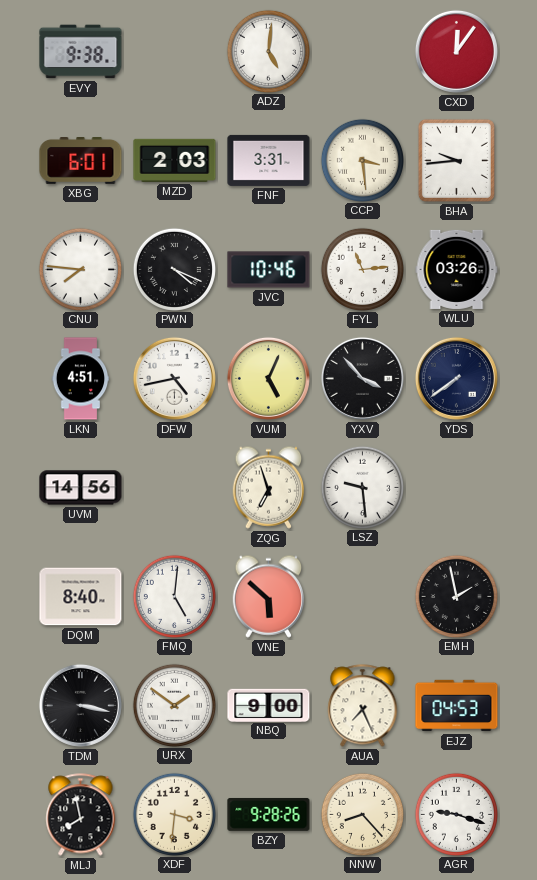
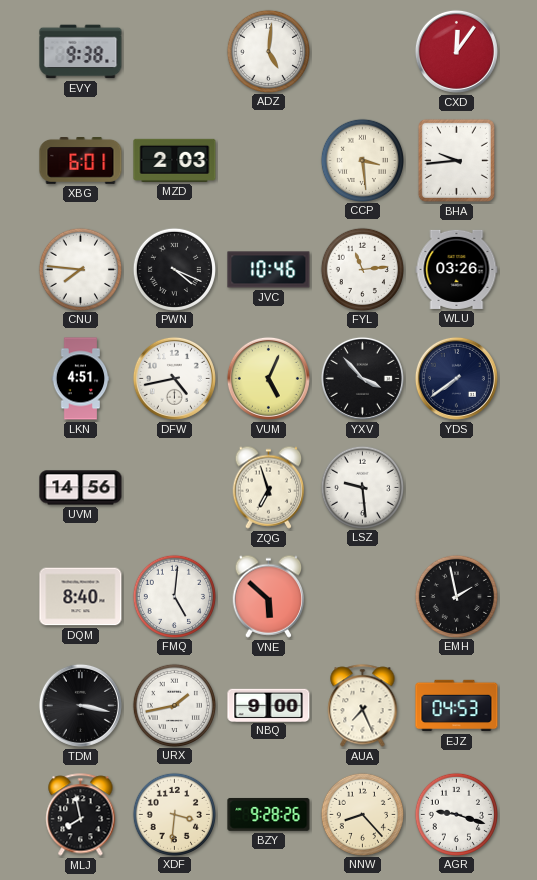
FNF: 3:31 -> none (269, 160)
URX: 1:51 -> 1:43 (174, 705)
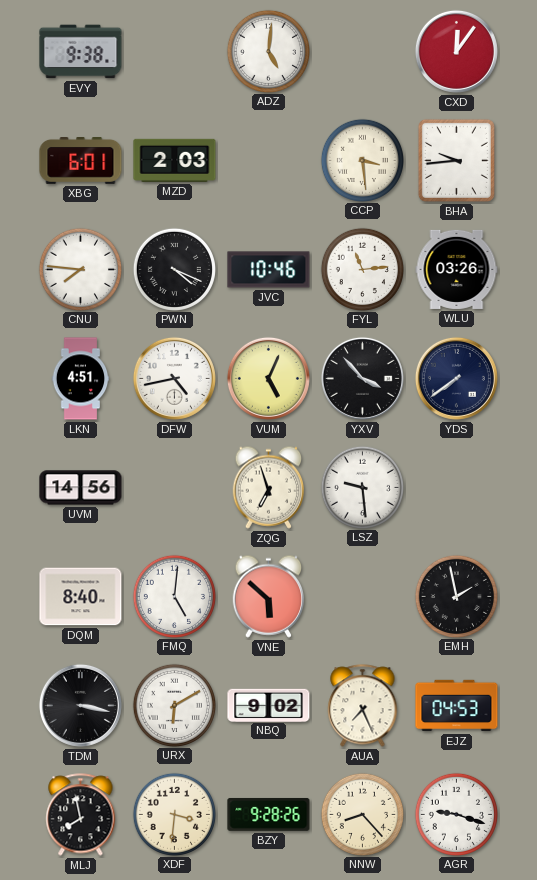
URX: 1:43 -> 6:10 (174, 705)
NBQ: 9:00 -> 9:02 (269, 705)
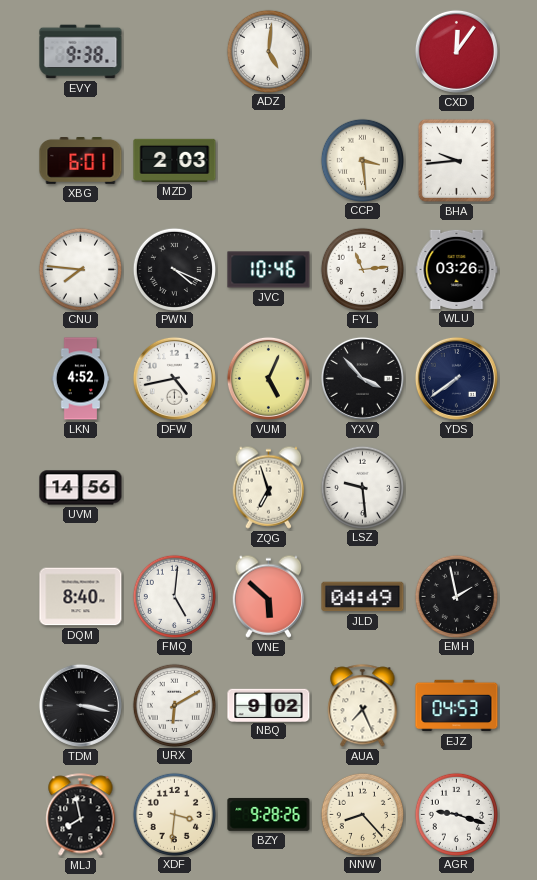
LKN: 4:51 -> 4:52 (81, 379)
JLD: none -> 04:49 (363, 597)
